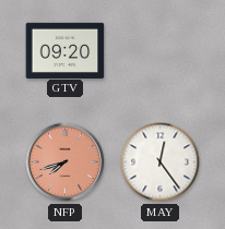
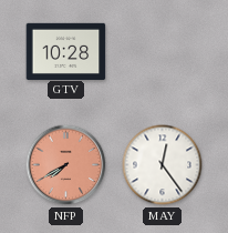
GTV: 09:20 -> 10:28 (66, 51)
NFP: 7:42 -> 7:40 (66, 165)
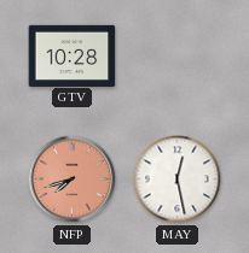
NFP: 7:40 -> 7:42 (73, 180)
MAY: 12:24 -> 12:28 (178, 180)
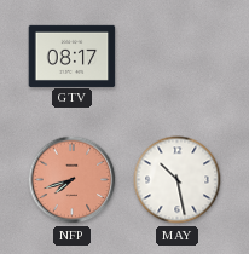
GTV: 10:28 -> 08:17 (73, 56)
MAY: 12:28 -> 10:28 (178, 180)
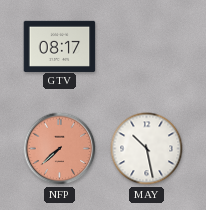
NFP: 7:42 -> 7:38 (60, 149)
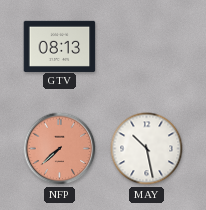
GTV: 08:17 -> 08:13 (60, 46)
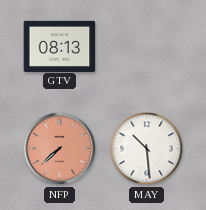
MAY: 10:28 -> 10:29 (147, 149)
